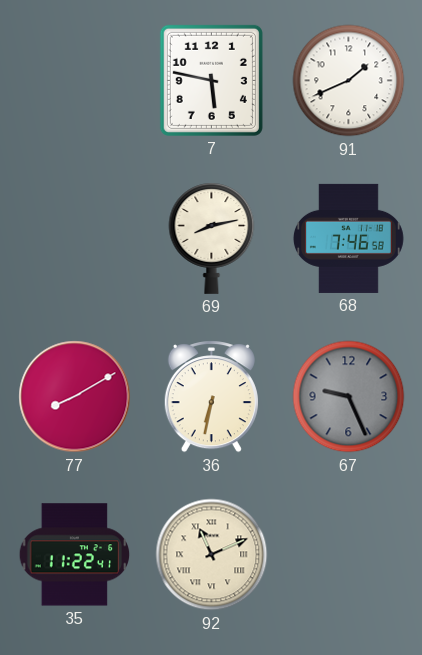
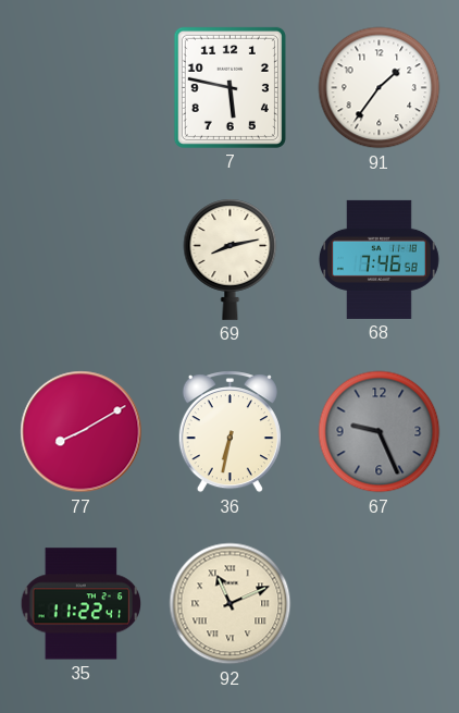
91: 1:41 -> 1:36 (380, 88)
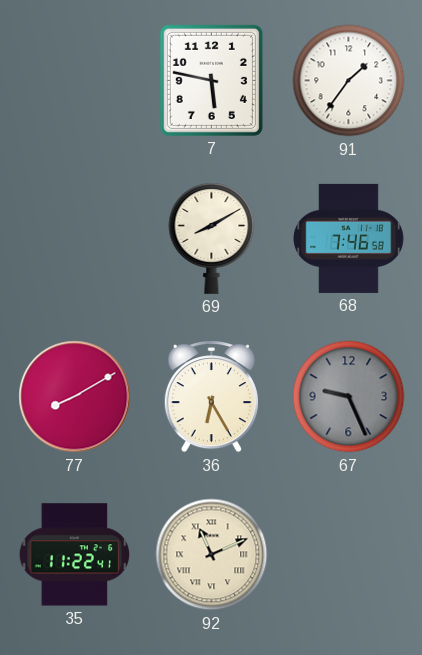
69: 8:13 -> 8:10 (212, 238)
36: 6:32 -> 6:25 (211, 397)
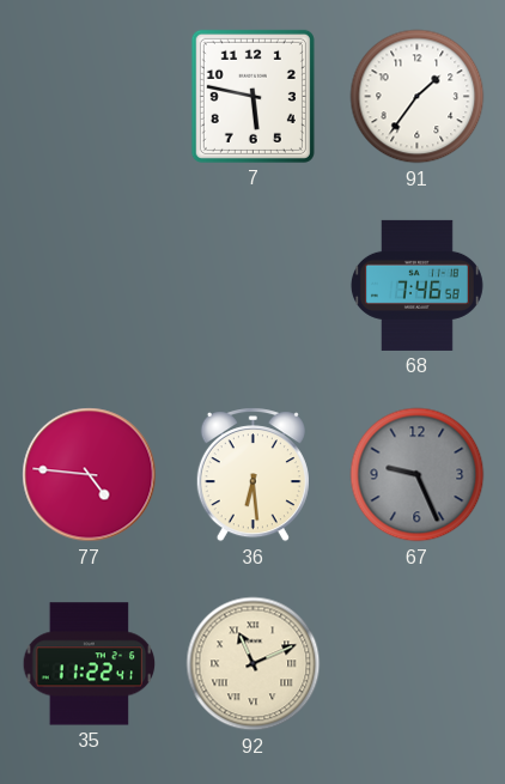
69: 8:10 -> none (212, 238)
77: 8:10 -> 4:46 (90, 475)
36: 6:25 -> 6:29 (252, 475)
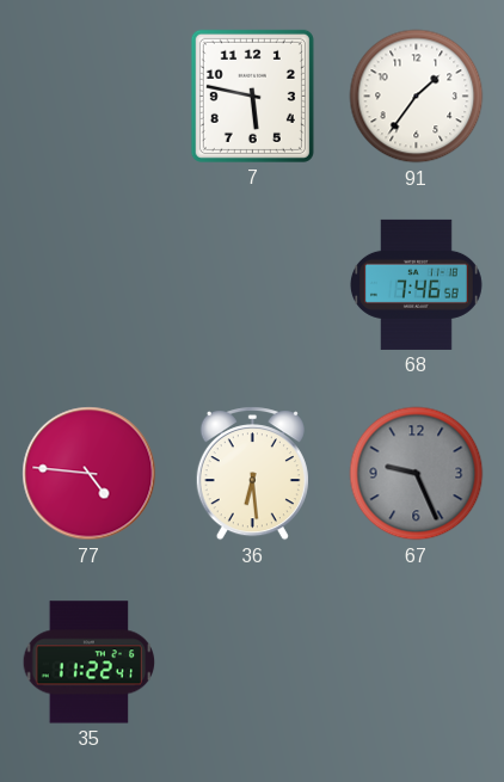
92: 11:11 -> none (254, 664)
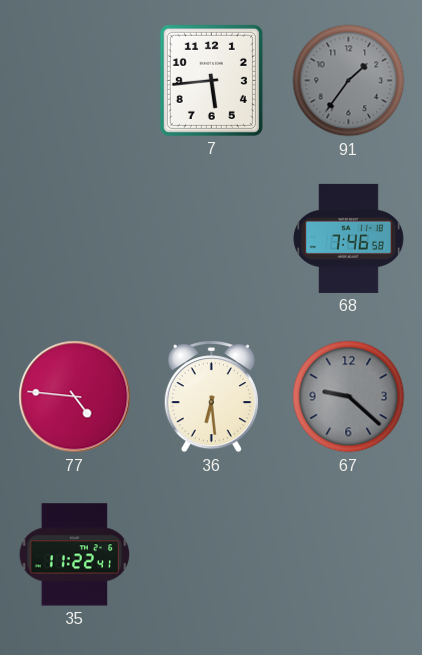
7: 5:47 -> 5:44 (211, 80)
91 dial: white -> grey (349, 81)
67: 9:26 -> 9:22 (349, 397)
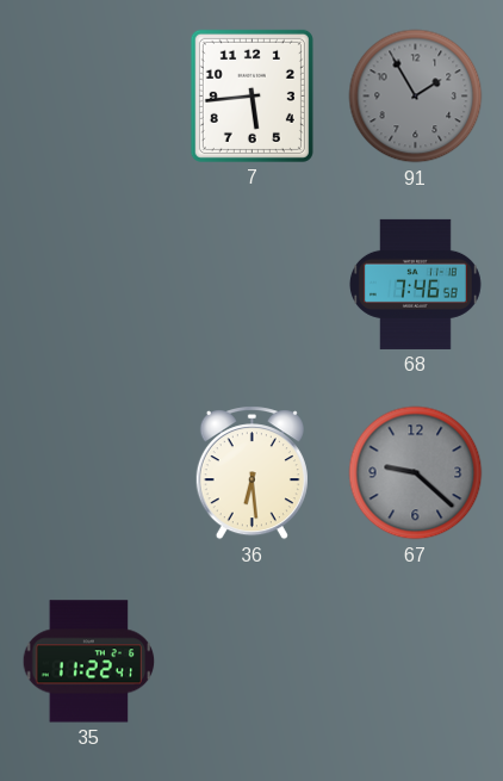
91: 1:36 -> 1:55 (416, 97)
77: 4:46 -> none (75, 397)
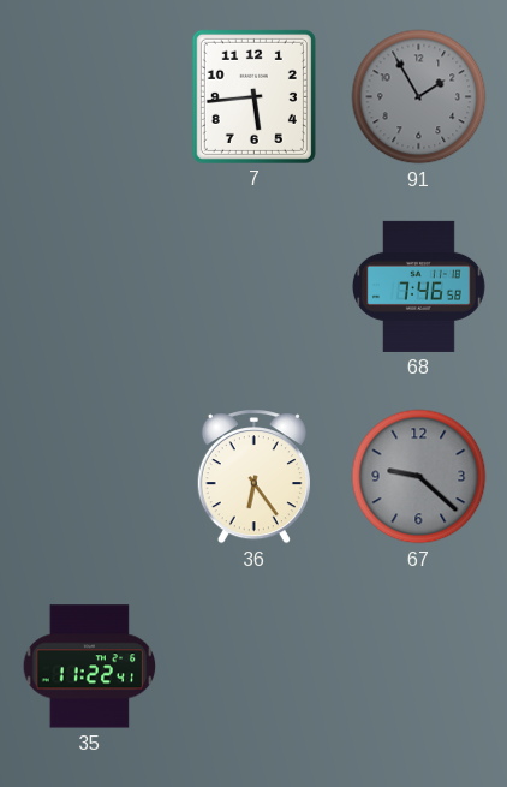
36: 6:29 -> 6:24 (253, 477)
